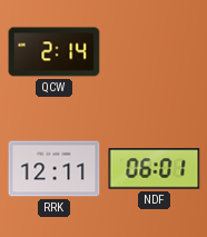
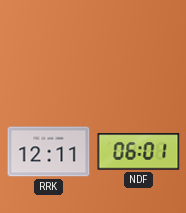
QCW: 2:14 -> none (55, 52)
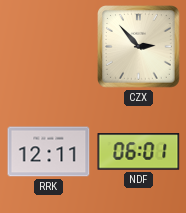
CZX: none -> 2:53 (139, 47)
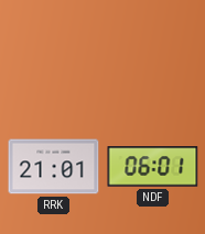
CZX: 2:53 -> none (139, 47)
RRK: 12:11 -> 21:01 (54, 167)
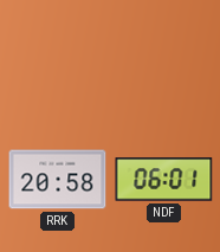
RRK: 21:01 -> 20:58 (58, 180)
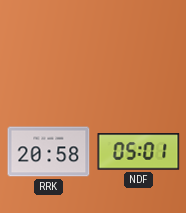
NDF: 06:01 -> 05:01 (139, 152)
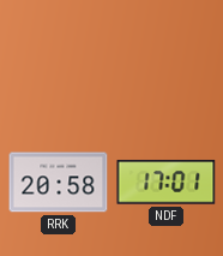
NDF: 05:01 -> 17:01 (167, 183)
